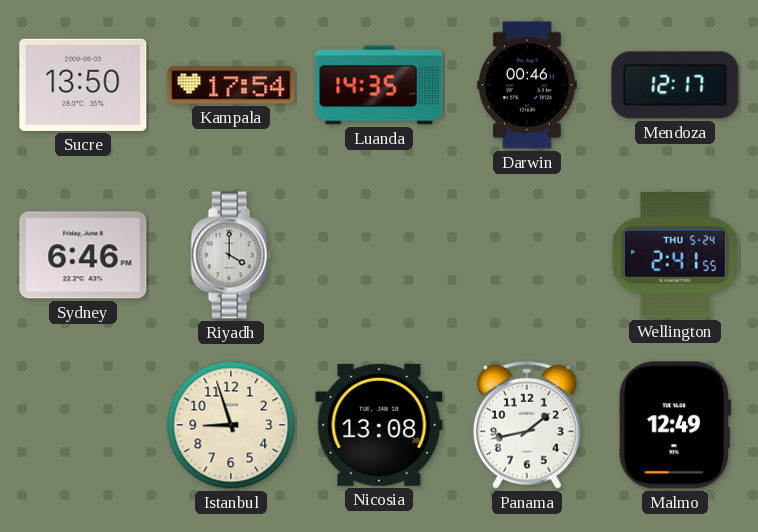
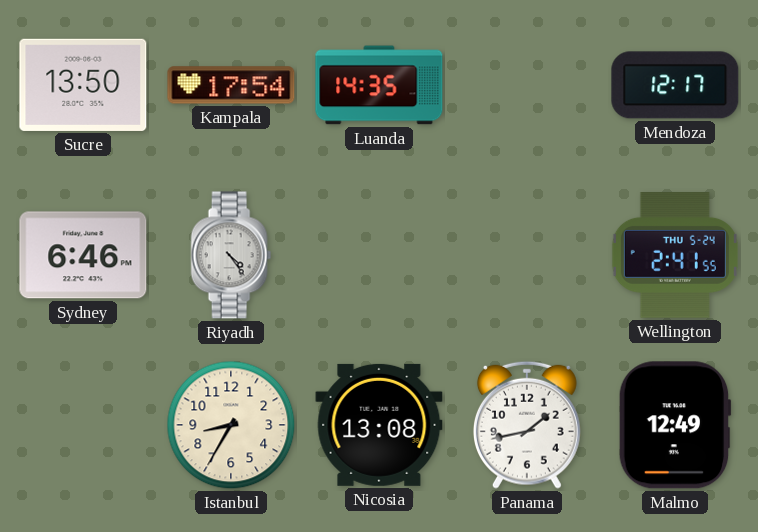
Darwin: 00:46 -> none (527, 85)
Riyadh: 4:00 -> 4:24 (231, 255)
Istanbul: 8:57 -> 8:35 (231, 425)
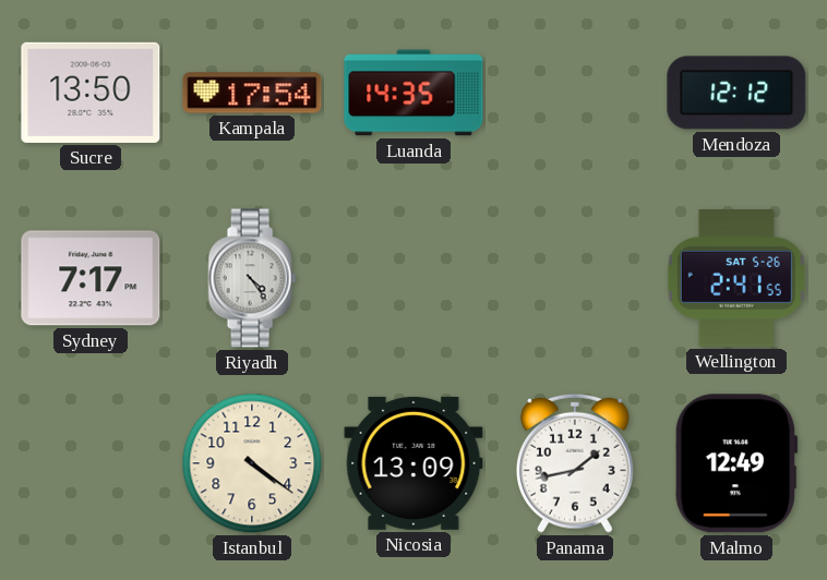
Mendoza: 12:17 -> 12:12 (736, 93)
Sydney: 6:46 -> 7:17 (91, 278)
Wellington date: THU 5-24 -> SAT 5-26 (736, 279)
Istanbul: 8:35 -> 4:21 (252, 463)
Nicosia: 13:08 -> 13:09 (413, 463)
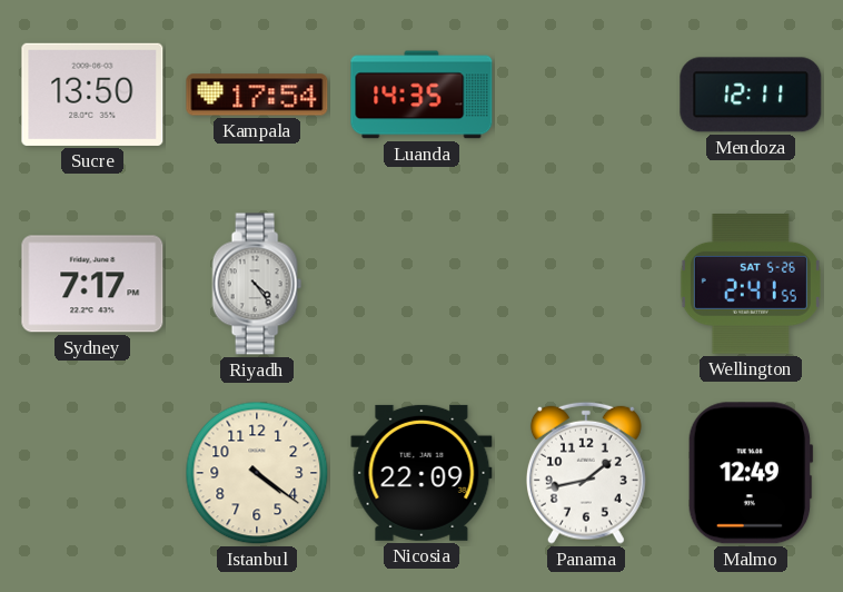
Mendoza: 12:12 -> 12:11 (751, 95)
Nicosia: 13:09 -> 22:09 (421, 473)
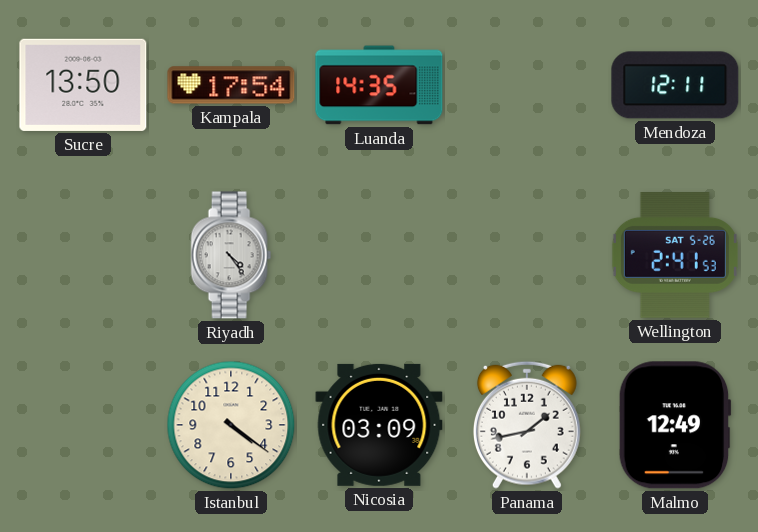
Sydney: 7:17 -> none (92, 284)
Wellington: 2:41:55 -> 2:41:53 (675, 256)
Nicosia: 22:09 -> 03:09 (379, 425)
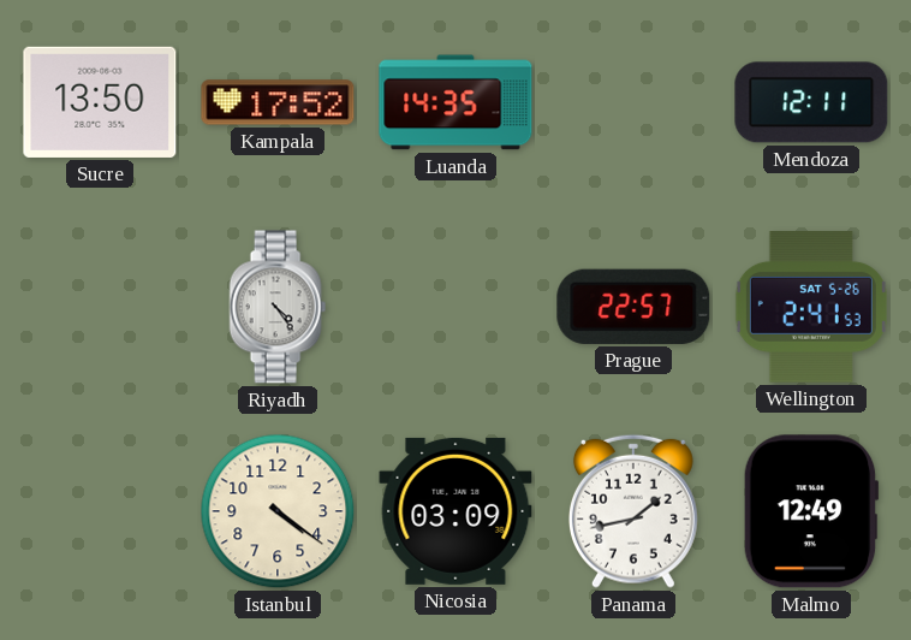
Kampala: 17:54 -> 17:52 (278, 102)
Prague: none -> 22:57 (633, 307)
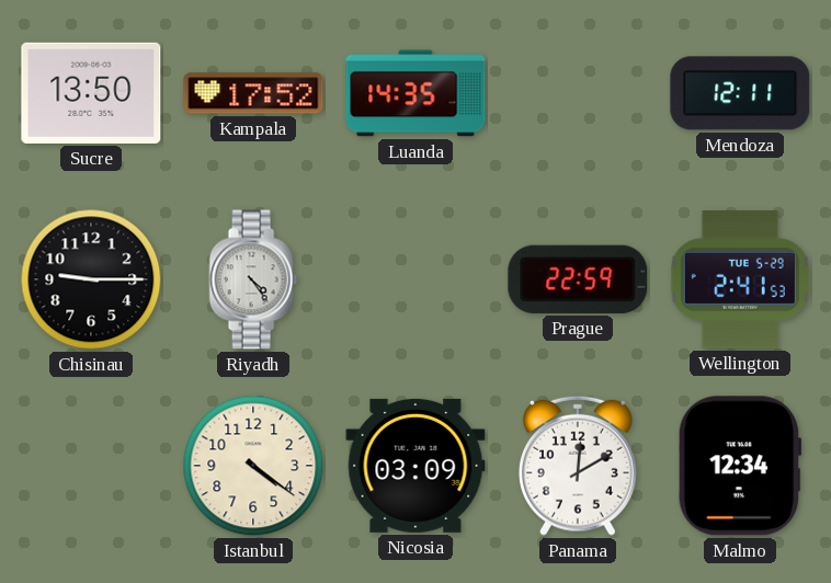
Chisinau: none -> 9:15 (91, 279)
Prague: 22:57 -> 22:59 (578, 279)
Wellington date: SAT 5-26 -> TUE 5-29 (740, 281)
Panama: 1:43 -> 12:10 (578, 466)
Malmo: 12:49 -> 12:34 (740, 466)
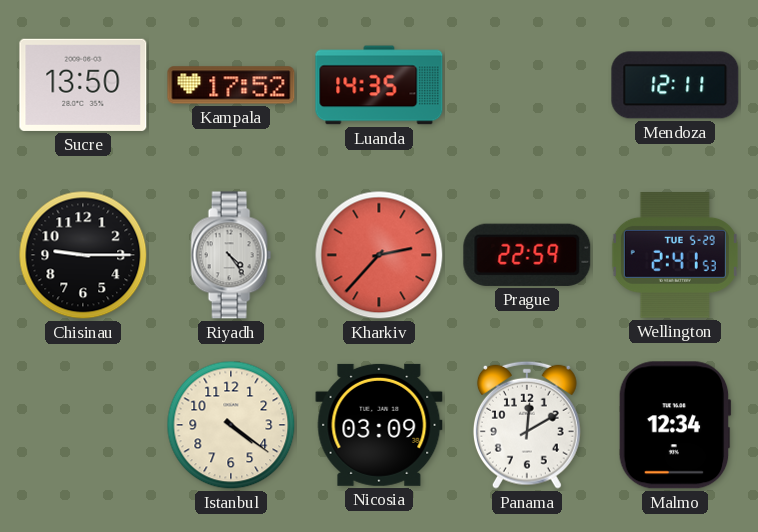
Kharkiv: none -> 2:37 (379, 255)
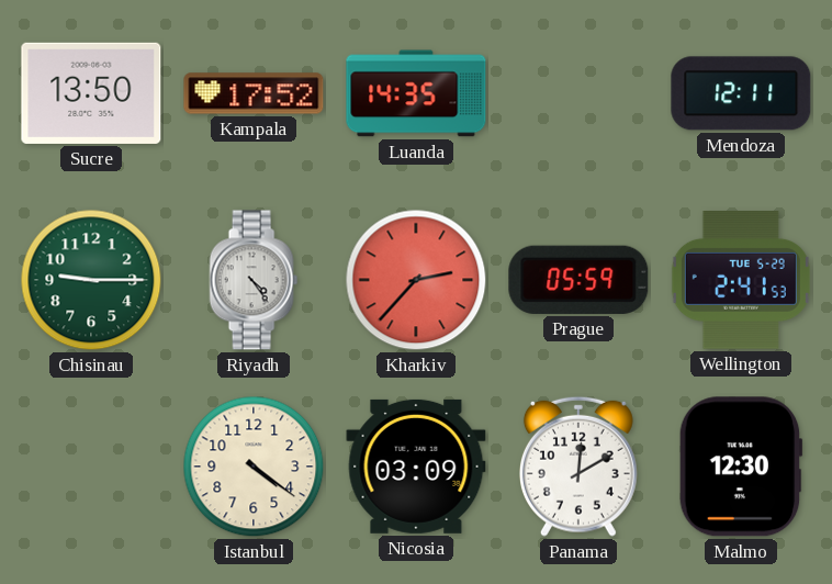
Chisinau dial: black -> green (91, 280)
Prague: 22:59 -> 05:59 (578, 280)
Malmo: 12:34 -> 12:30 (741, 467)
